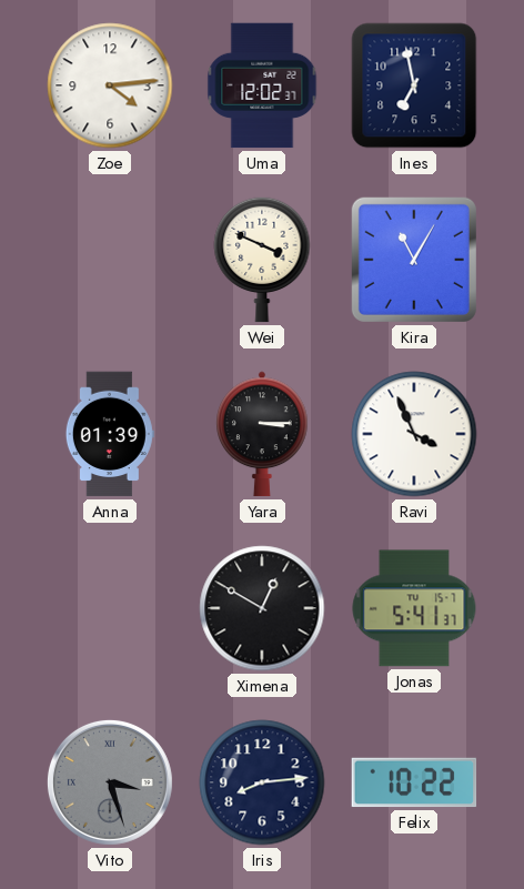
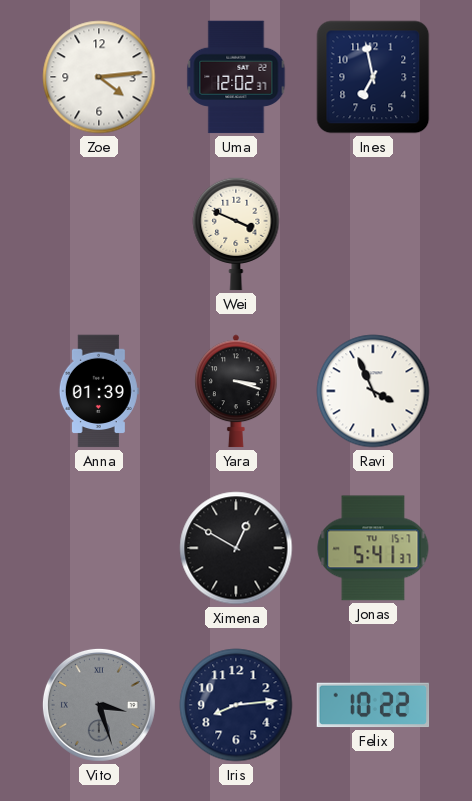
Kira: 11:05 -> none (414, 260)
Yara: 3:15 -> 3:18 (237, 391)
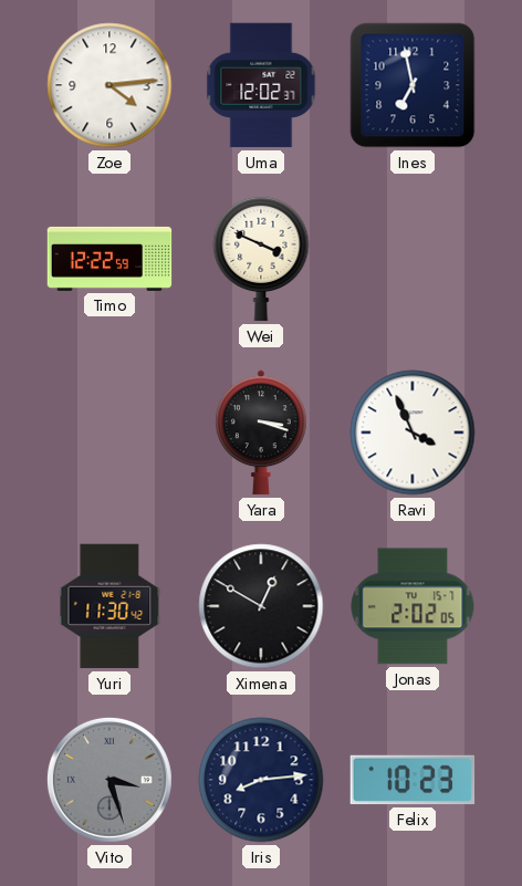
Timo: none -> 12:22 (109, 259)
Anna: 01:39 -> none (99, 391)
Yuri: none -> 11:30 (109, 606)
Jonas: 5:41 -> 2:02 (413, 606)
Felix: 10:22 -> 10:23 (413, 780)
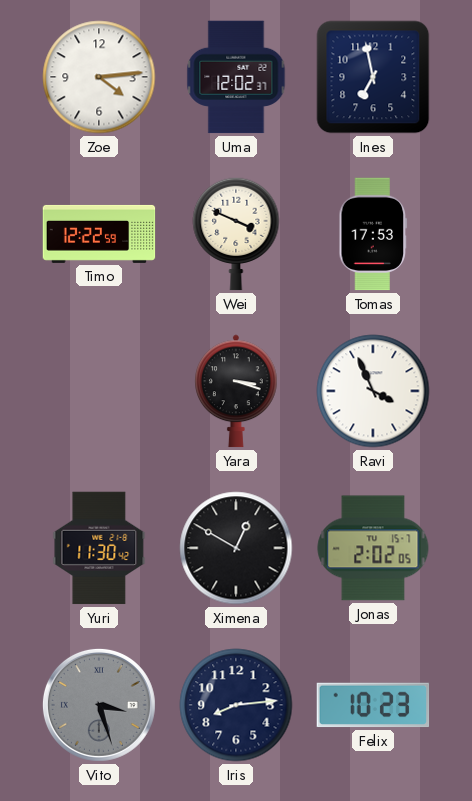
Tomas: none -> 17:53 (373, 234)
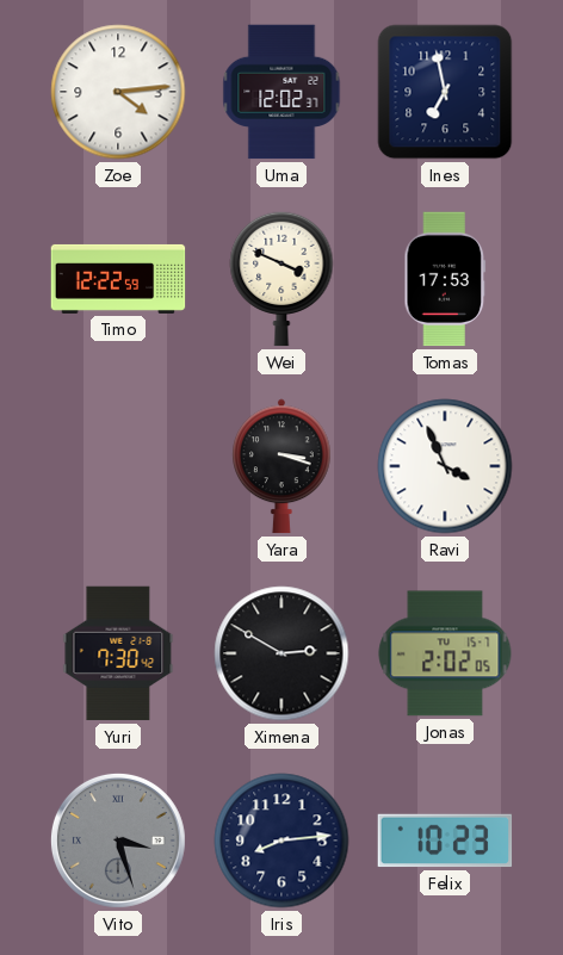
Yuri: 11:30 -> 7:30 (118, 653)
Ximena: 12:50 -> 2:50 (281, 653)
